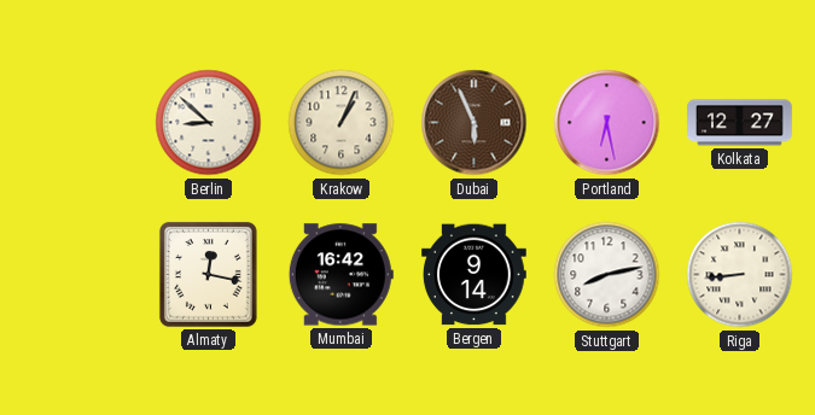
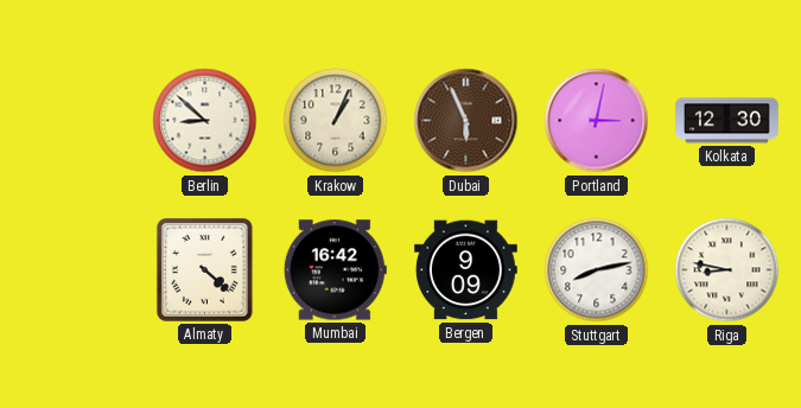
Portland: 6:28 -> 3:02 (597, 121)
Kolkata: 12:27 -> 12:30 (727, 121)
Almaty: 12:17 -> 4:22 (204, 269)
Bergen: 9:14 -> 9:09 (466, 270)
Riga: 8:44 -> 8:47 (727, 270)
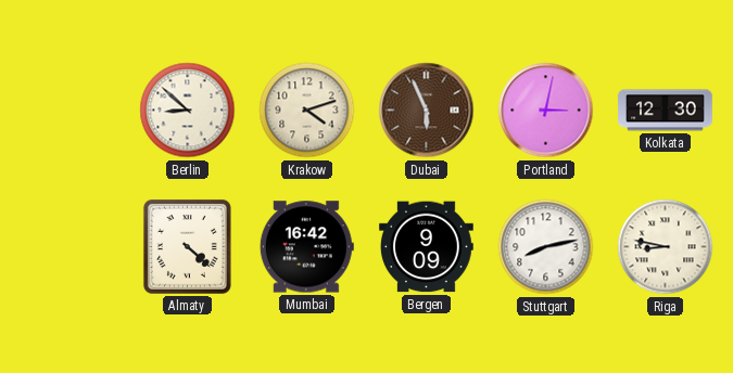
Krakow: 1:04 -> 4:12 (307, 111)
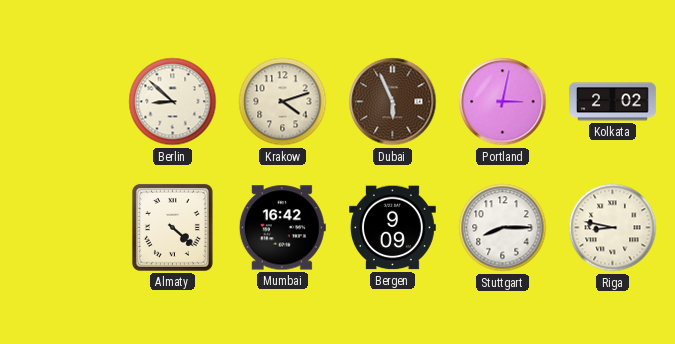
Kolkata: 12:30 -> 2:02 (613, 102)
Stuttgart: 8:13 -> 8:15 (503, 228)
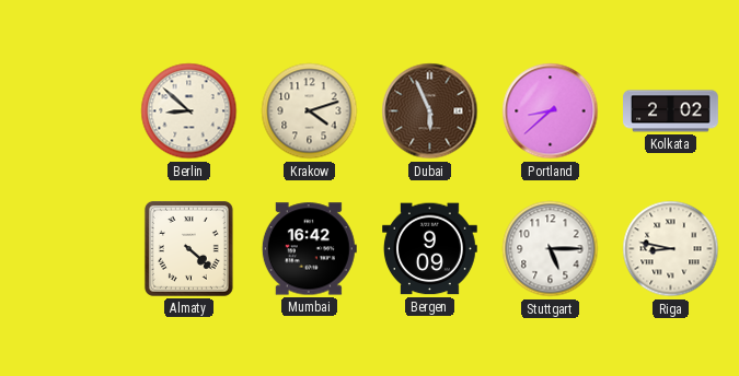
Portland: 3:02 -> 8:38 (551, 111)
Stuttgart: 8:15 -> 5:15 (551, 249)
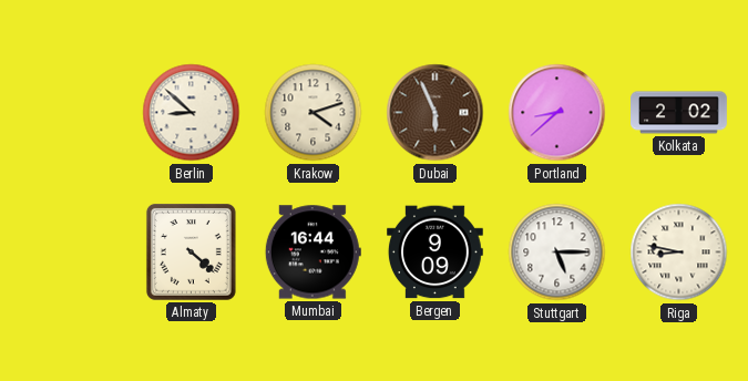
Mumbai: 16:42 -> 16:44 (312, 253)
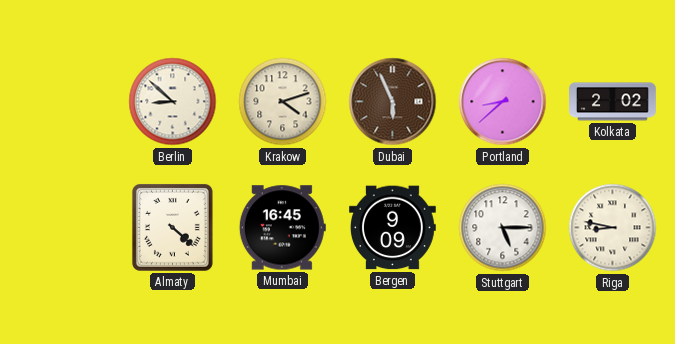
Mumbai: 16:44 -> 16:45 (282, 228)
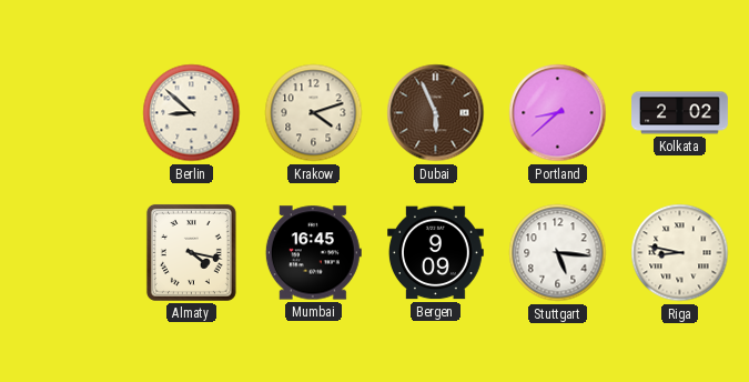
Almaty: 4:22 -> 4:17 (191, 252)
Stuttgart: 5:15 -> 5:16 (558, 253)
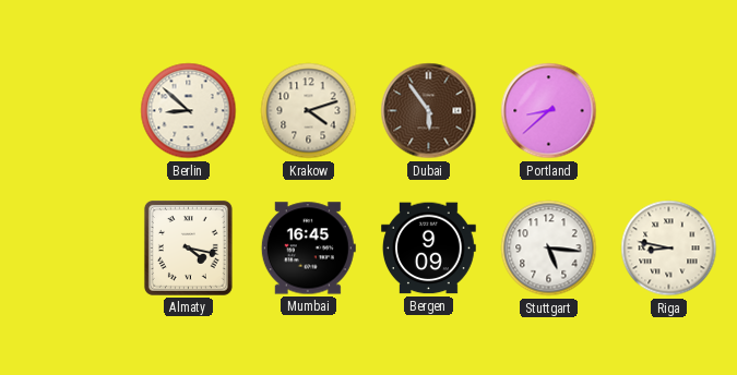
Dubai: 5:56 -> 5:54 (429, 111)
Kolkata: 2:02 -> none (680, 113)
